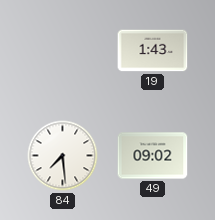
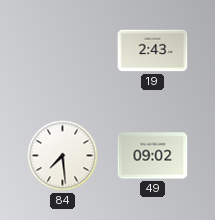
19: 1:43 -> 2:43 (153, 51)
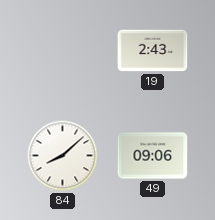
84: 7:29 -> 8:08 (63, 156)
49: 09:02 -> 09:06 (153, 156)
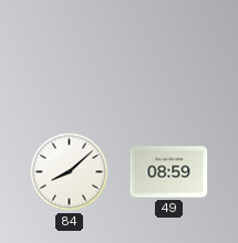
19: 2:43 -> none (153, 51)
49: 09:06 -> 08:59 (169, 172)
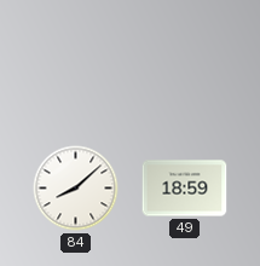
49: 08:59 -> 18:59 (185, 189)
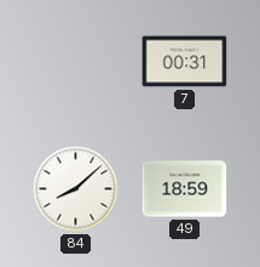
7: none -> 00:31 (185, 62)
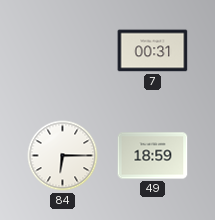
84: 8:08 -> 6:15 (63, 156)
